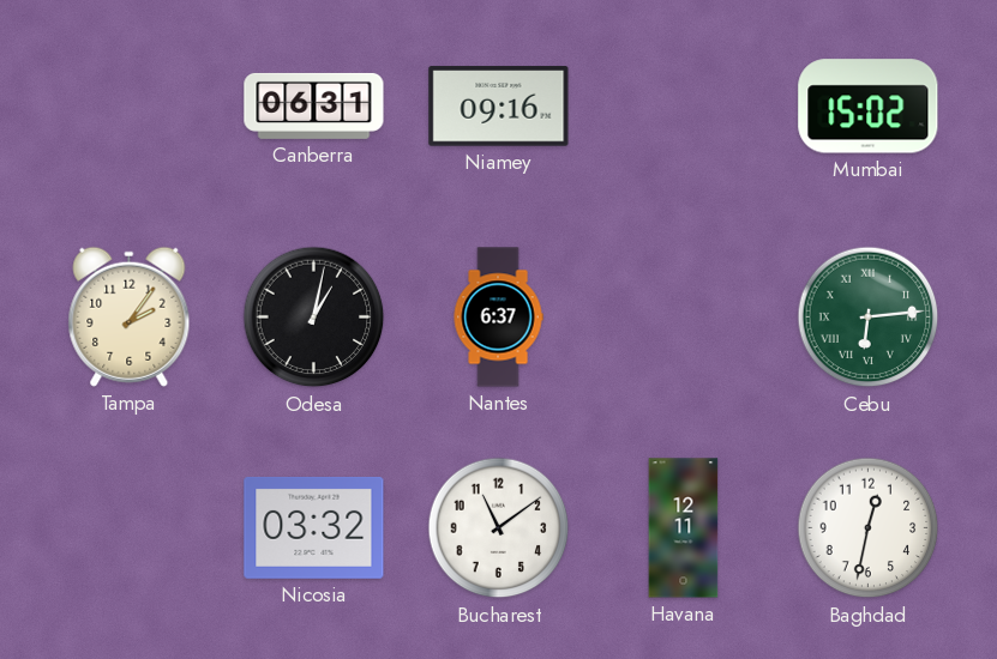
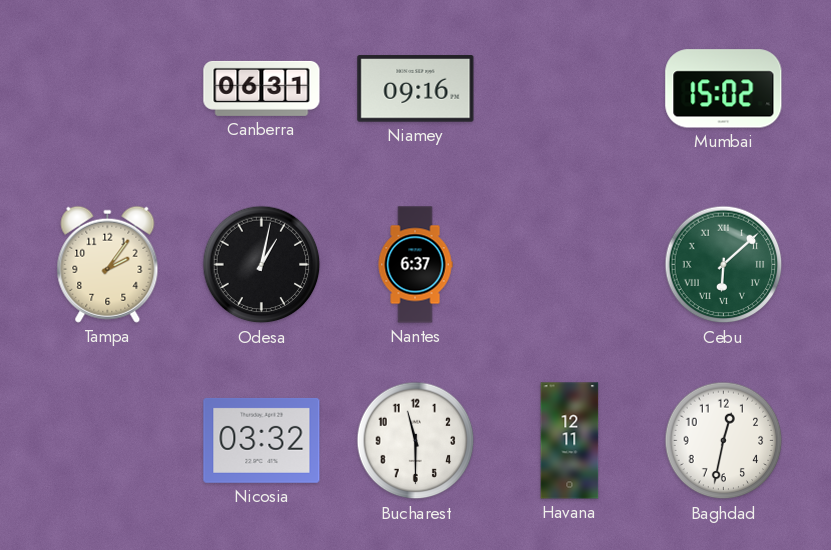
Cebu: 6:14 -> 6:08 (724, 265)
Bucharest: 11:09 -> 11:30 (416, 441)
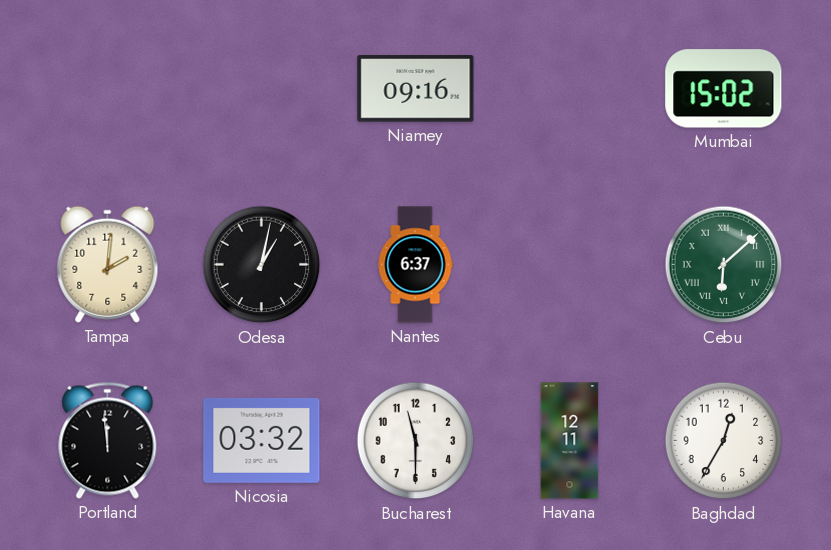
Canberra: 06:31 -> none (262, 88)
Tampa: 2:06 -> 2:01 (108, 264)
Portland: none -> 11:59 (108, 440)
Baghdad: 12:32 -> 12:35 (724, 441)
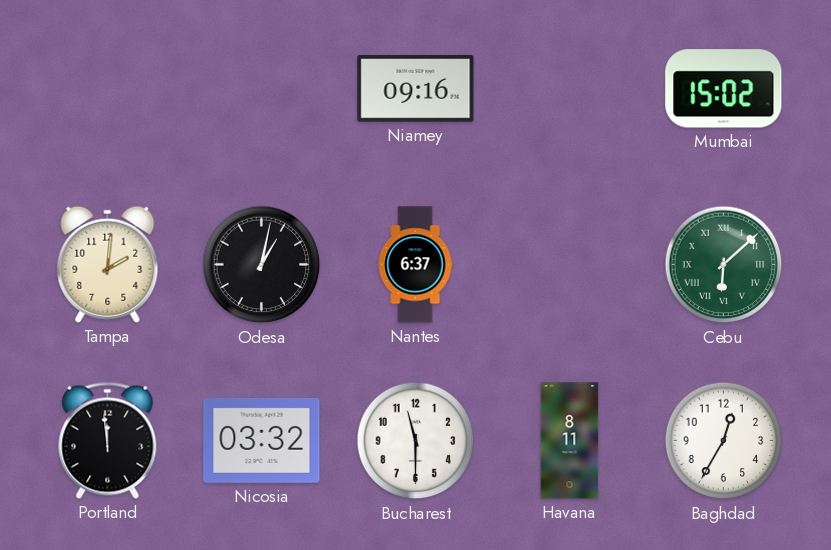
Havana: 12:11 -> 8:11 (570, 441)
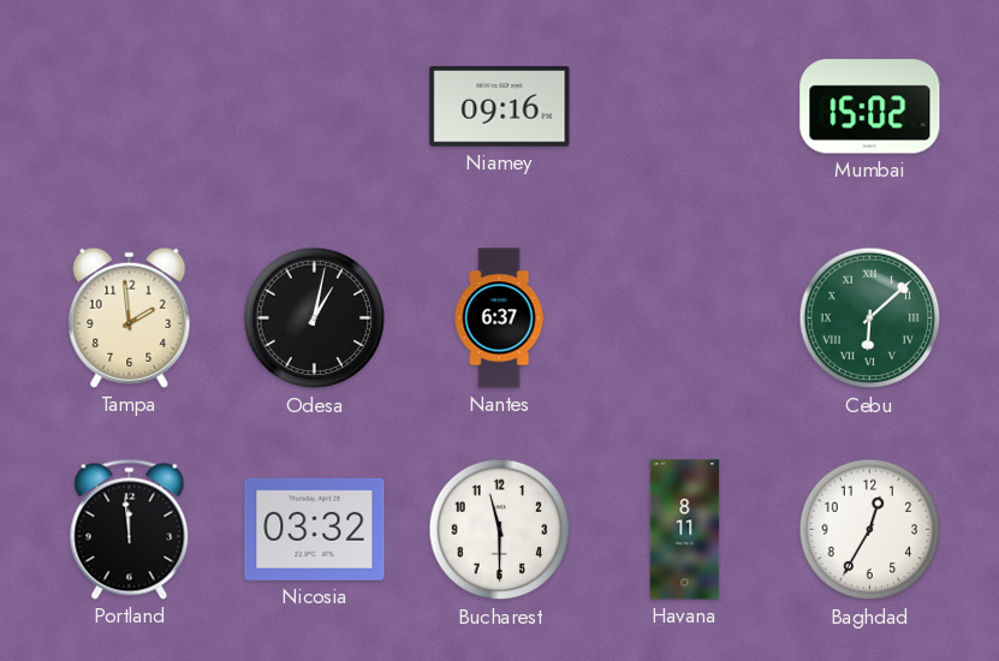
Tampa: 2:01 -> 1:59 (130, 317)
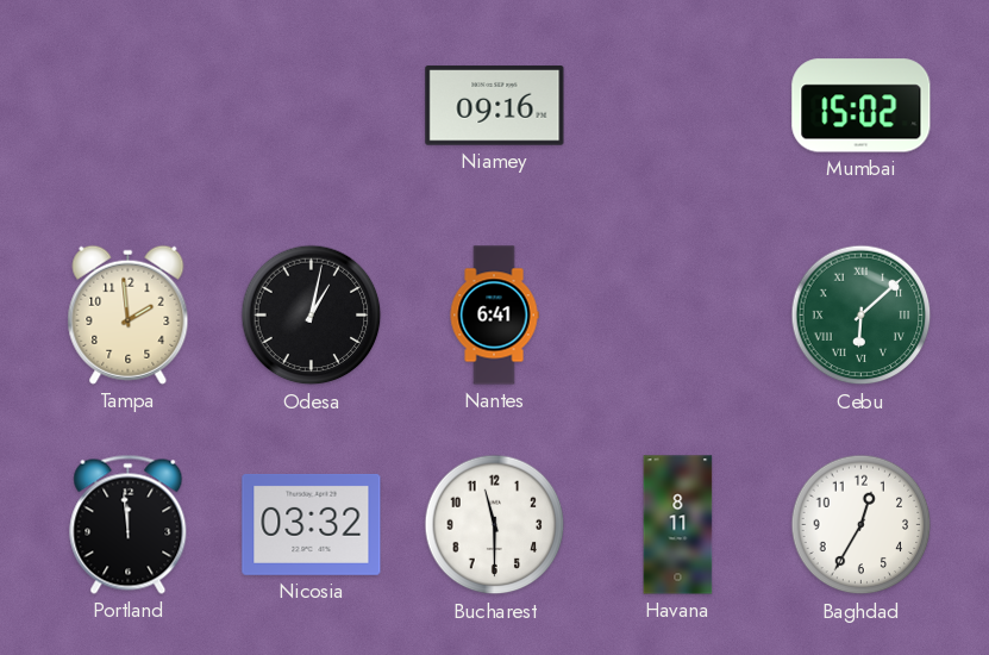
Nantes: 6:37 -> 6:41 (494, 316)
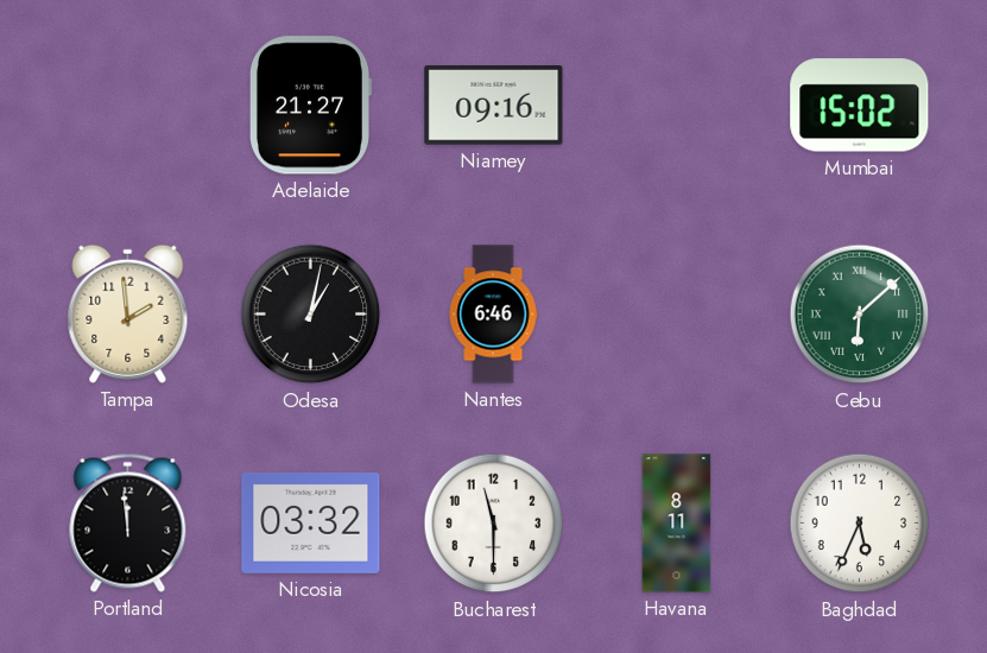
Adelaide: none -> 21:27 (310, 106)
Nantes: 6:41 -> 6:46 (493, 315)
Baghdad: 12:35 -> 5:34 (860, 524)
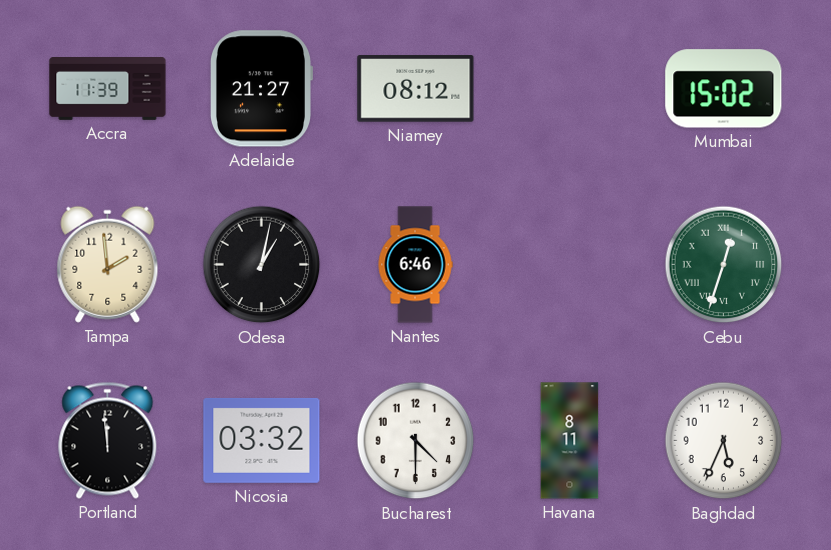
Accra: none -> 11:39 (108, 89)
Niamey: 09:16 -> 08:12 (416, 89)
Cebu: 6:08 -> 12:33 (724, 265)
Bucharest: 11:30 -> 4:30 (416, 441)
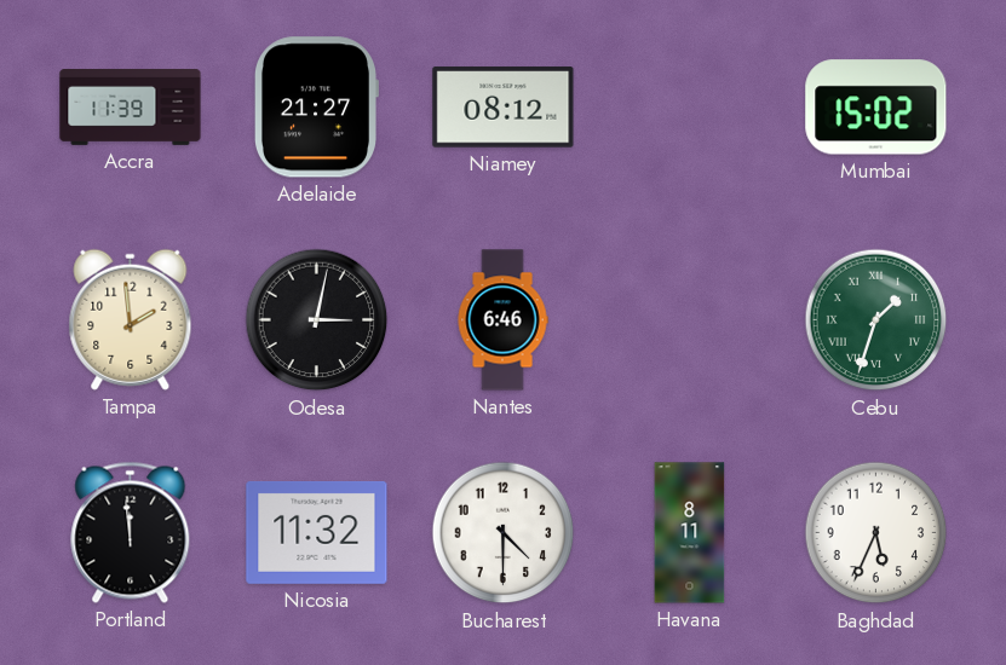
Odesa: 1:02 -> 3:02 (317, 320)
Cebu: 12:33 -> 1:33 (876, 320)
Nicosia: 03:32 -> 11:32 (317, 532)
